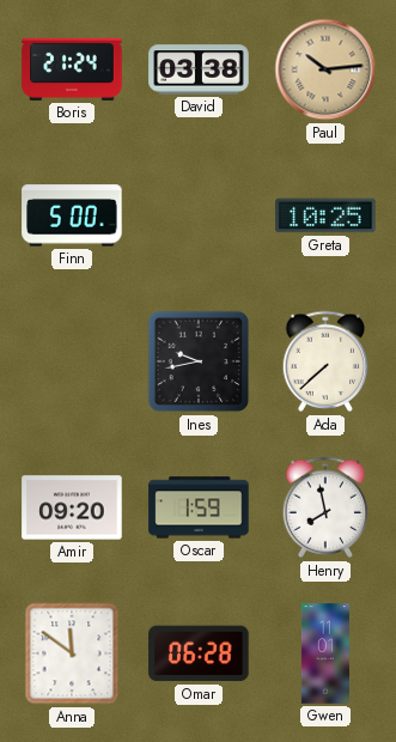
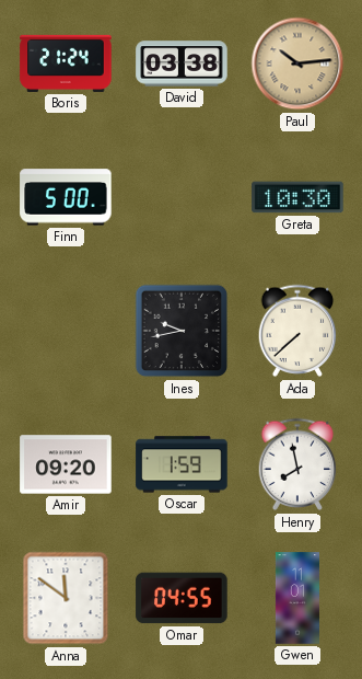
Greta: 10:25 -> 10:30 (297, 197)
Omar: 06:28 -> 04:55 (182, 598)
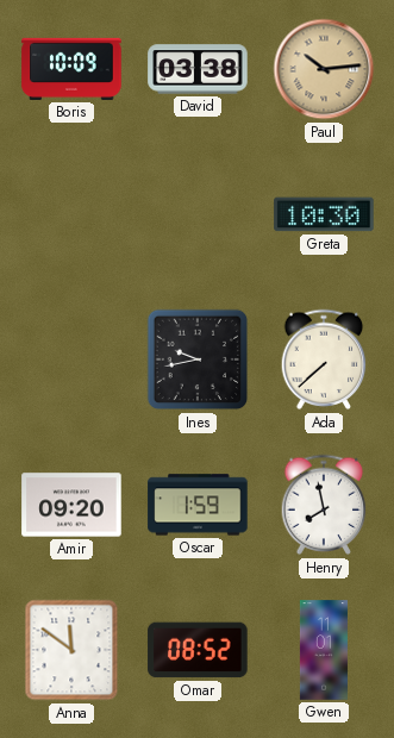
Boris: 21:24 -> 10:09 (71, 69)
Finn: 5:00 -> none (66, 197)
Omar: 04:55 -> 08:52 (198, 650)
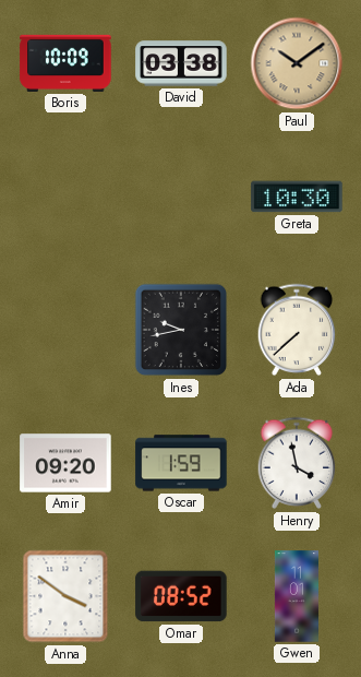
Paul: 10:14 -> 10:09 (297, 63)
Henry: 7:58 -> 3:58 (297, 463)
Anna: 11:51 -> 3:51 (65, 596)
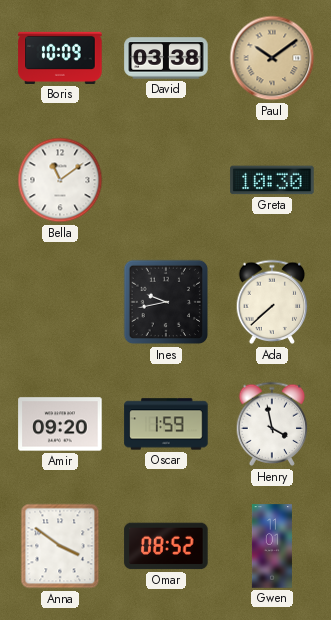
Bella: none -> 11:09 (60, 180)
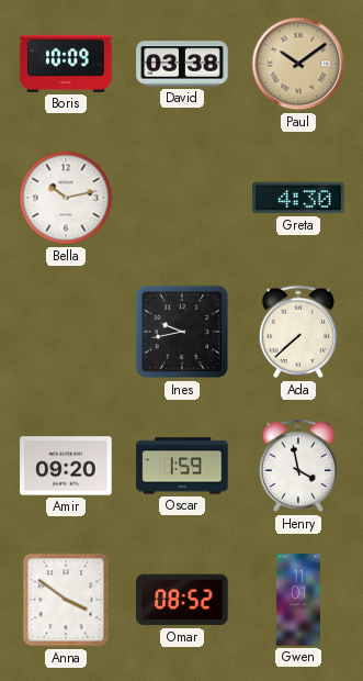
Bella: 11:09 -> 10:13 (66, 198)
Greta: 10:30 -> 4:30 (298, 198)
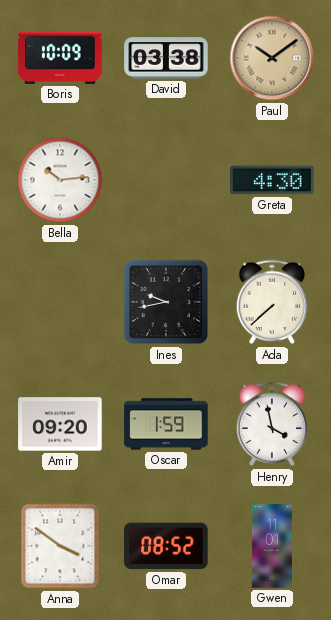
Bella: 10:13 -> 10:14 (60, 180)
